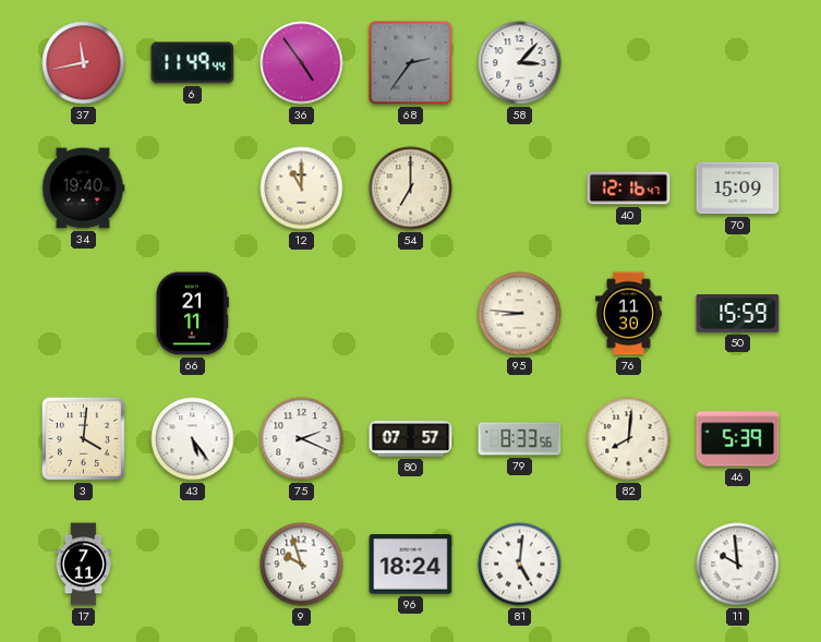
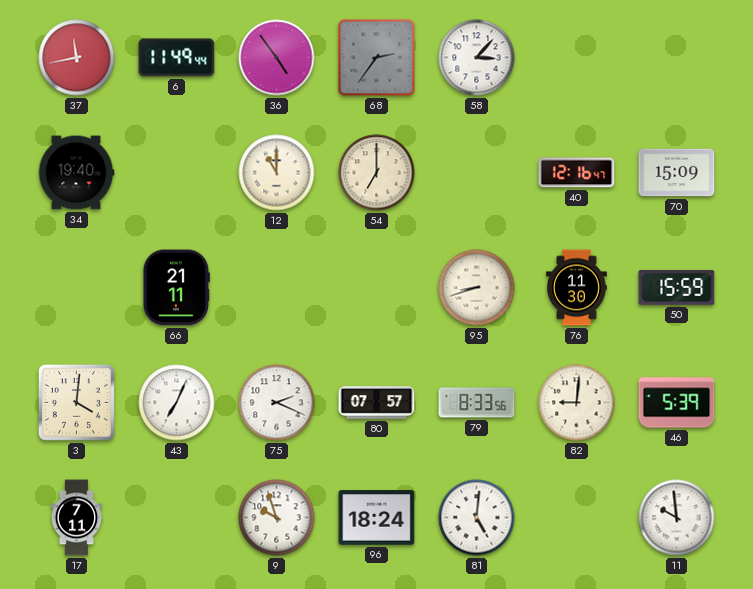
95: 8:46 -> 8:42 (477, 288)
43: 5:24 -> 7:04 (177, 403)
82: 8:01 -> 9:01 (577, 403)
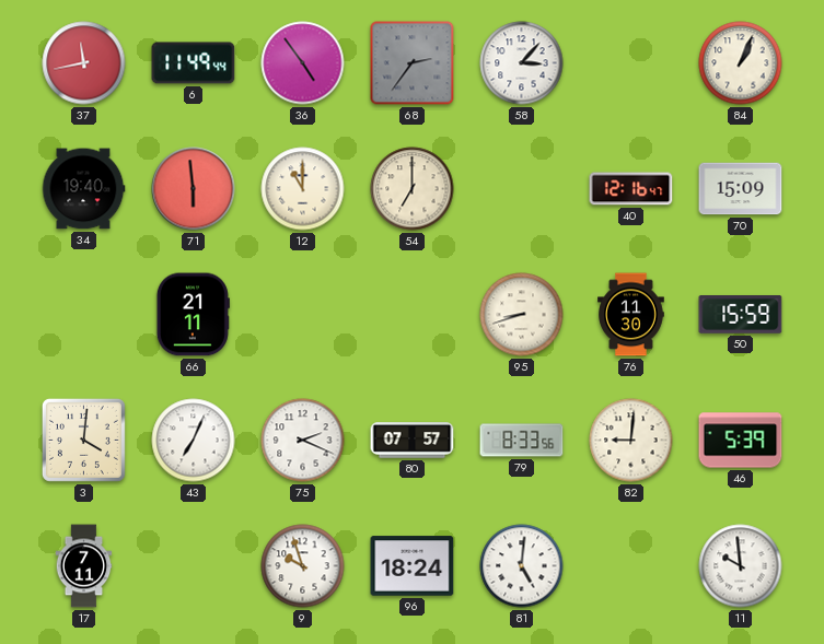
84: none -> 1:04 (741, 63)
71: none -> 5:59 (194, 189)
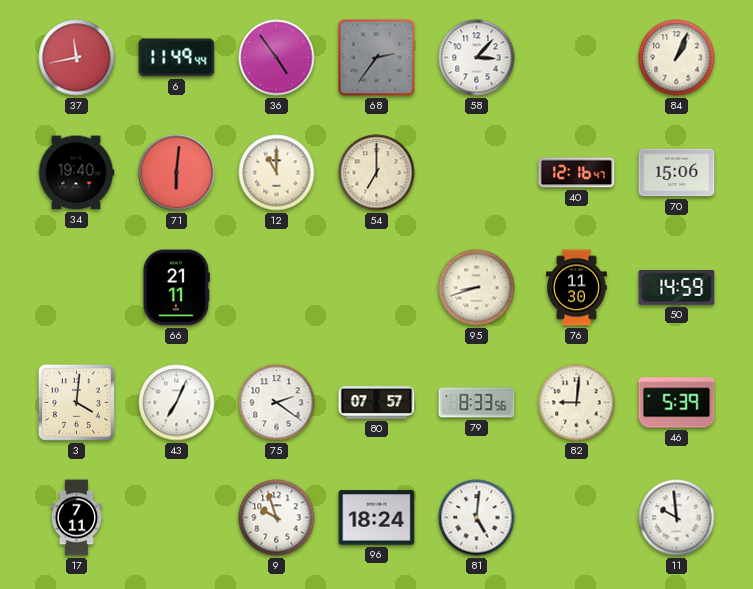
71: 5:59 -> 6:01 (177, 173)
70: 15:09 -> 15:06 (677, 173)
50: 15:59 -> 14:59 (677, 288)
75: 2:19 -> 2:21 (277, 403)
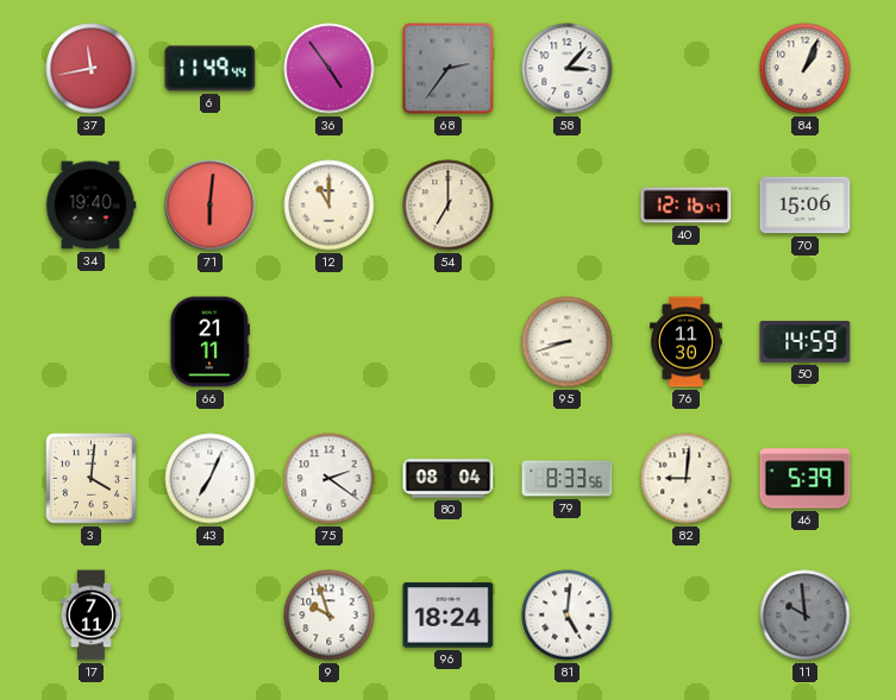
80: 07:57 -> 08:04 (449, 479)
11 dial: white -> grey (806, 616)
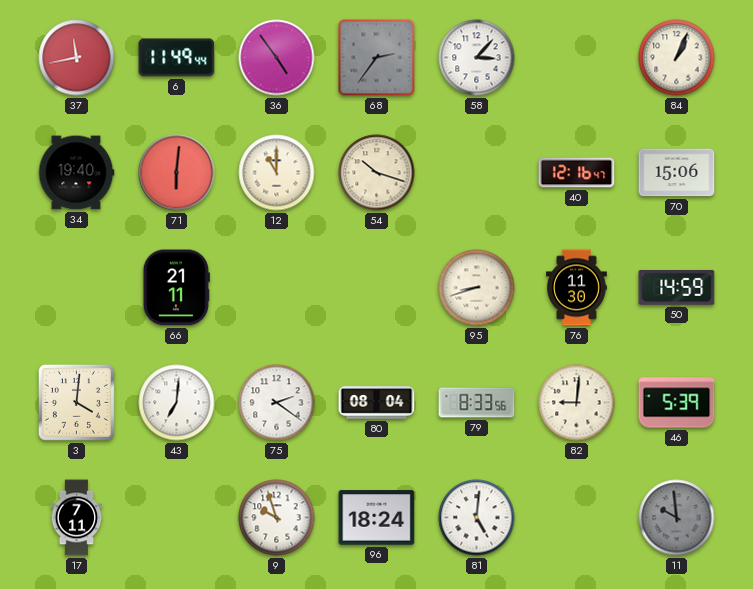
54: 7:00 -> 10:18 (377, 173)
43: 7:04 -> 7:01 (177, 403)
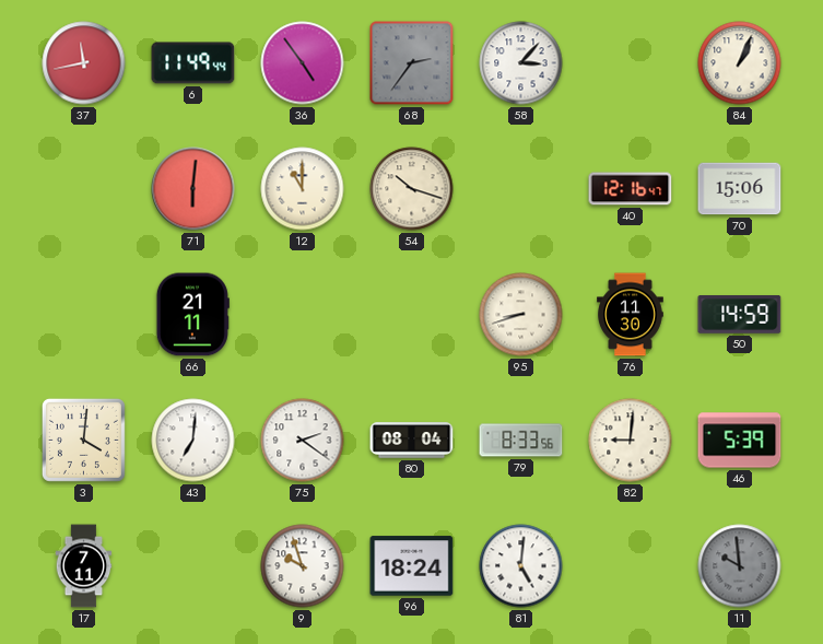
34: 19:40 -> none (76, 173)
